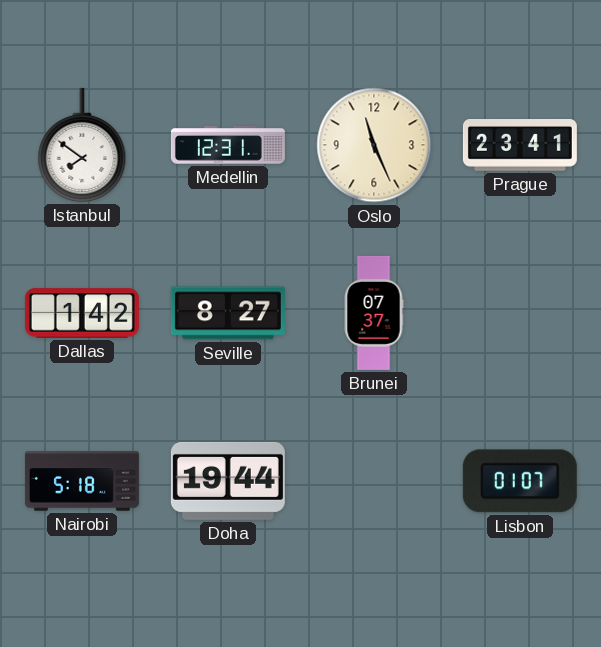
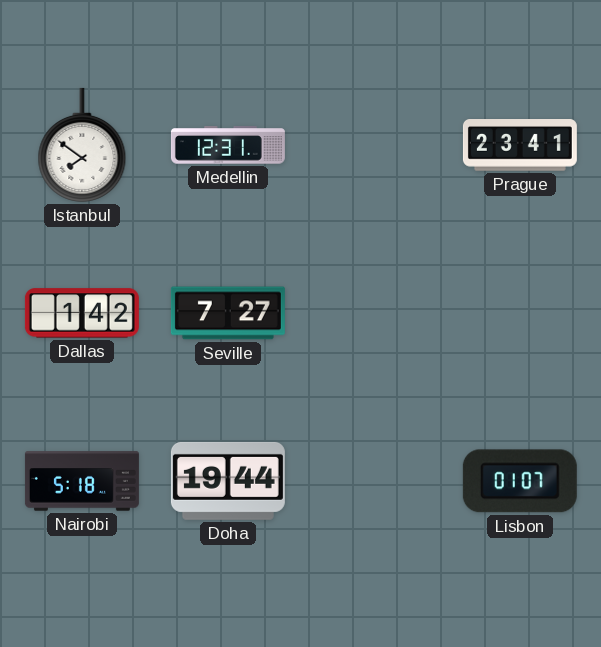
Oslo: 11:26 -> none (374, 145)
Seville: 8:27 -> 7:27 (228, 313)
Brunei: 07:37 -> none (374, 313)
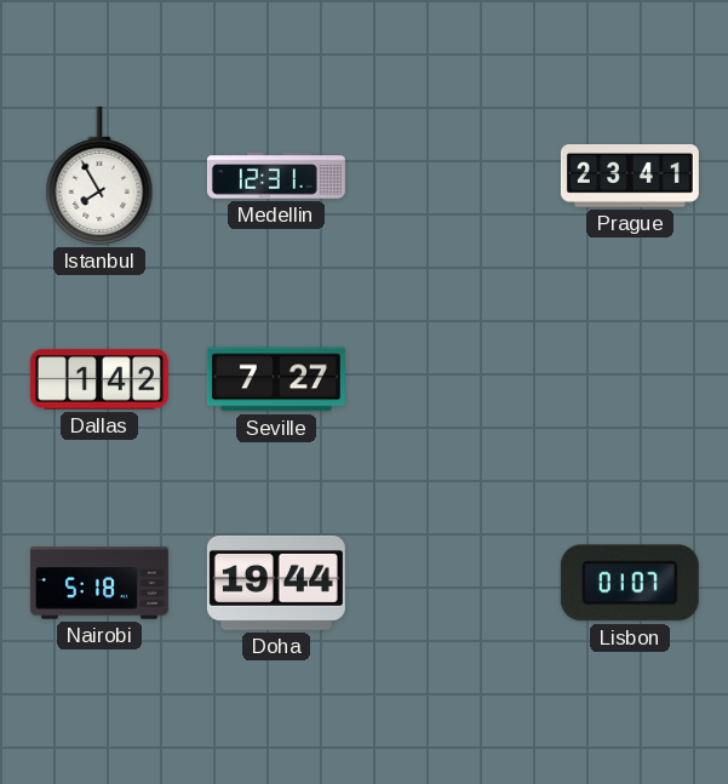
Istanbul: 7:51 -> 7:55 (99, 176)
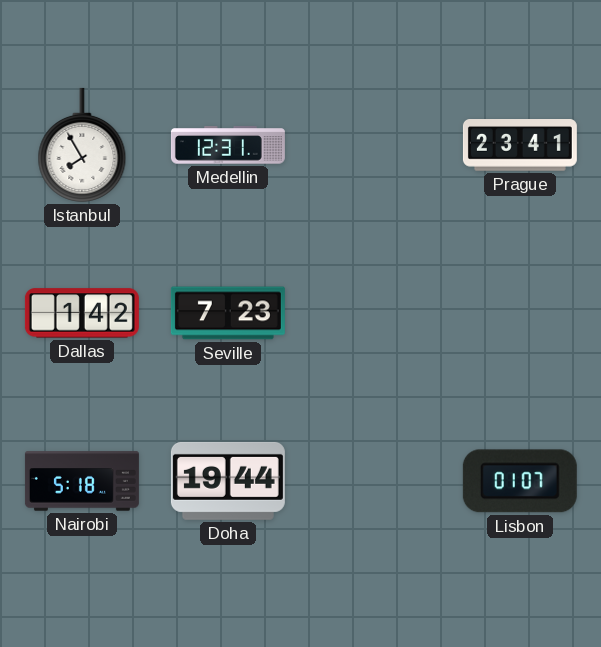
Seville: 7:27 -> 7:23 (228, 313)
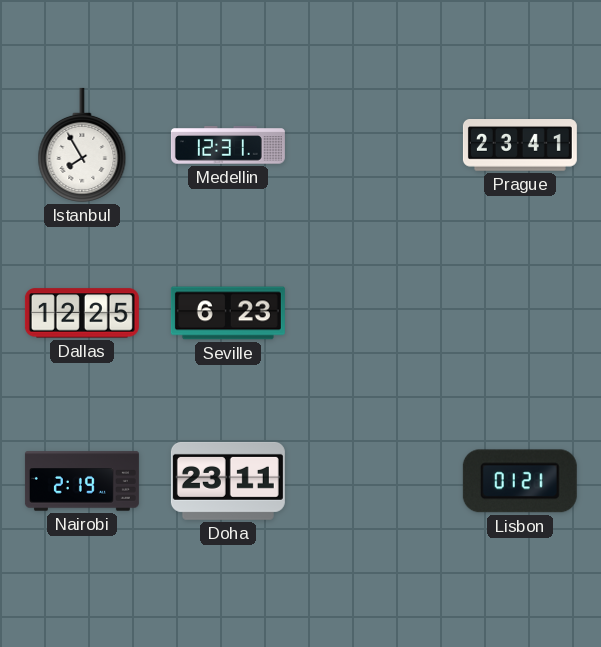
Dallas: 1:42 -> 12:25 (82, 313)
Seville: 7:23 -> 6:23 (228, 313)
Nairobi: 5:18 -> 2:19 (82, 481)
Doha: 19:44 -> 23:11 (228, 481)
Lisbon: 01:07 -> 01:21 (520, 481)
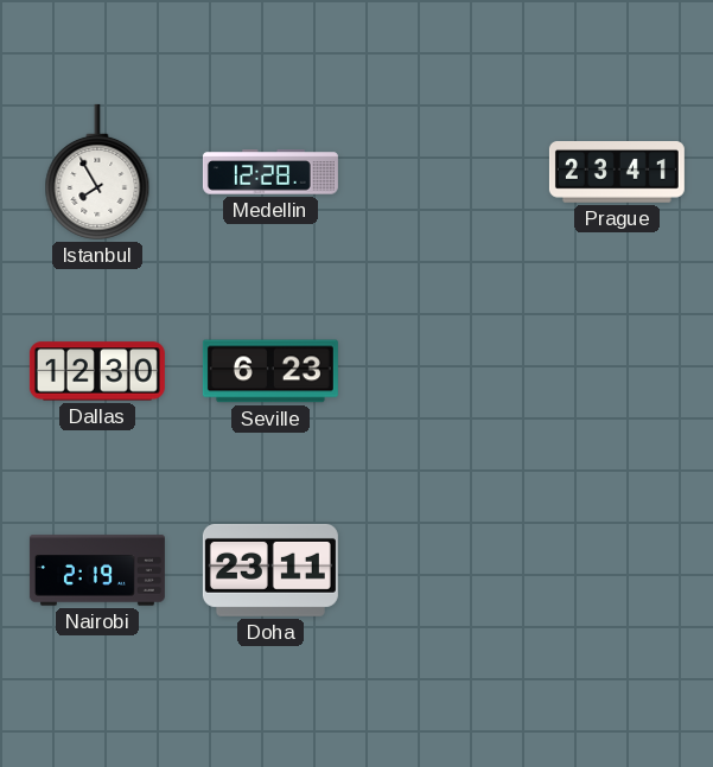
Medellin: 12:31 -> 12:28 (270, 172)
Dallas: 12:25 -> 12:30 (97, 371)
Lisbon: 01:21 -> none (520, 481)
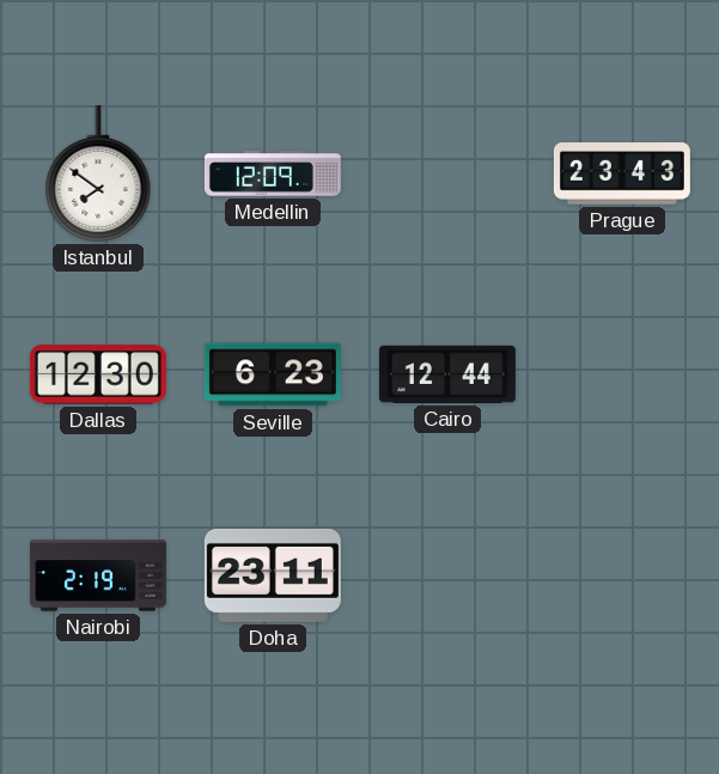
Istanbul: 7:55 -> 7:51 (98, 173)
Medellin: 12:28 -> 12:09 (273, 173)
Prague: 23:41 -> 23:43 (622, 173)
Cairo: none -> 12:44 (447, 374)
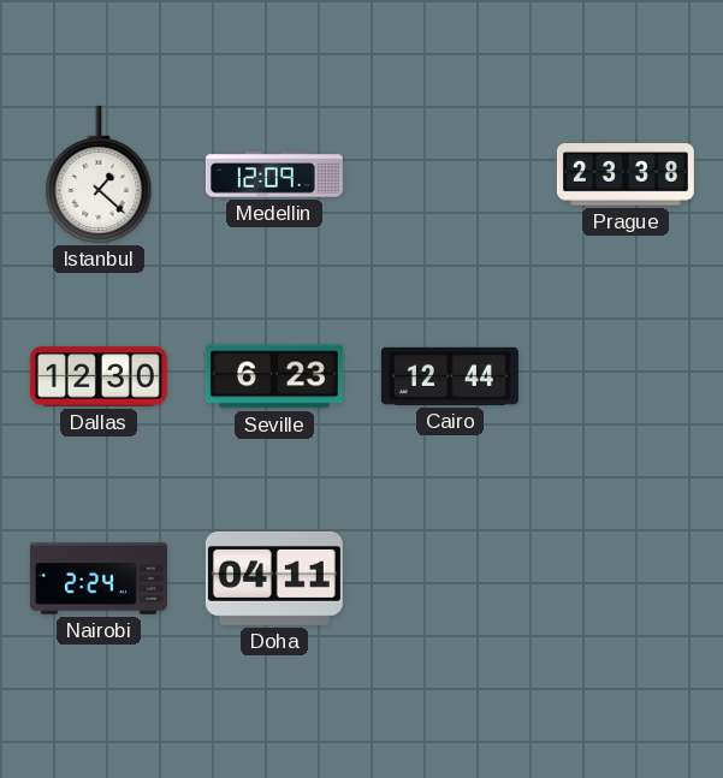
Istanbul: 7:51 -> 1:22 (99, 174)
Prague: 23:43 -> 23:38 (626, 174)
Nairobi: 2:19 -> 2:24 (99, 578)
Doha: 23:11 -> 04:11 (274, 578)
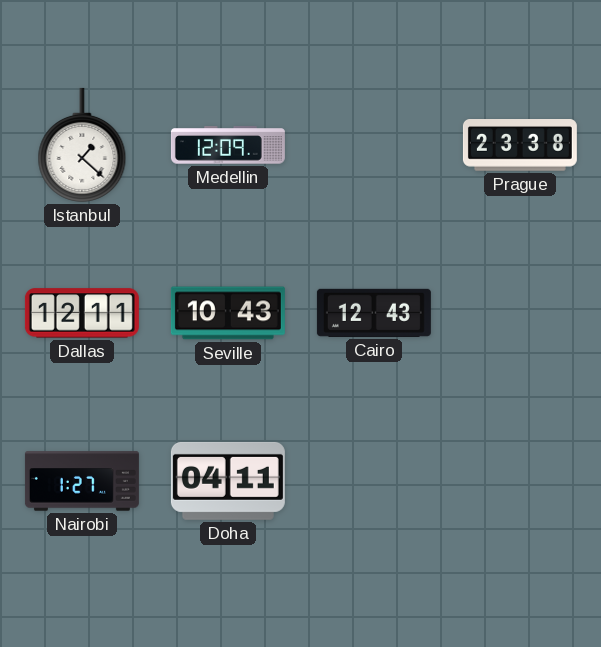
Dallas: 12:30 -> 12:11 (82, 313)
Seville: 6:23 -> 10:43 (228, 313)
Cairo: 12:44 -> 12:43 (374, 313)
Nairobi: 2:24 -> 1:27 (82, 481)
